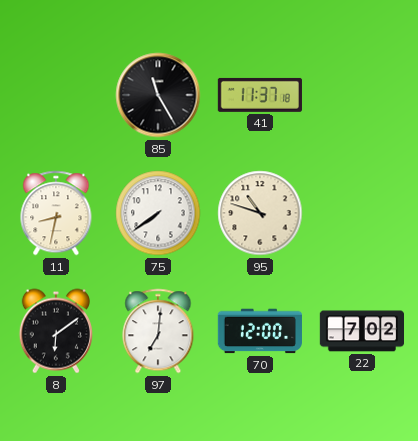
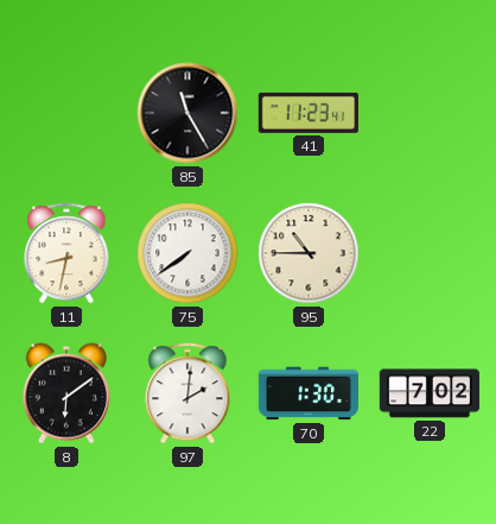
41: 11:37 -> 11:23 (309, 113)
95: 10:48 -> 10:45 (309, 253)
97: 7:01 -> 2:01 (187, 393)
70: 12:00 -> 1:30 (309, 393)
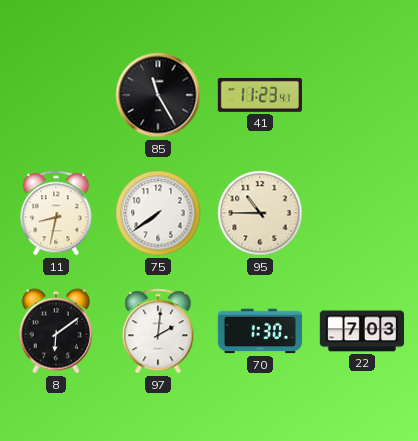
22: 7:02 -> 7:03 (361, 331)
